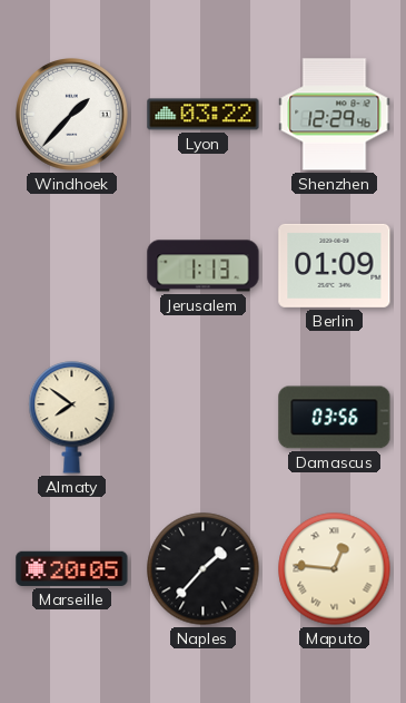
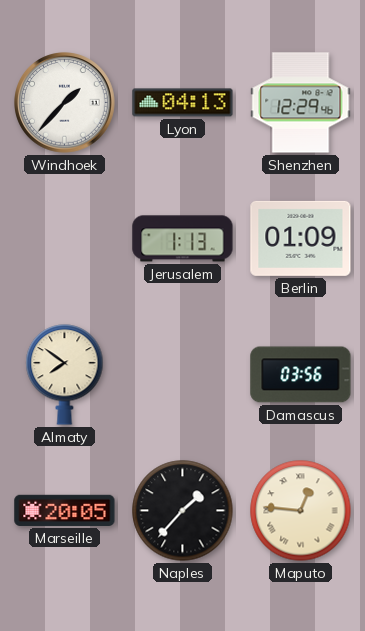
Lyon: 03:22 -> 04:13 (183, 103)
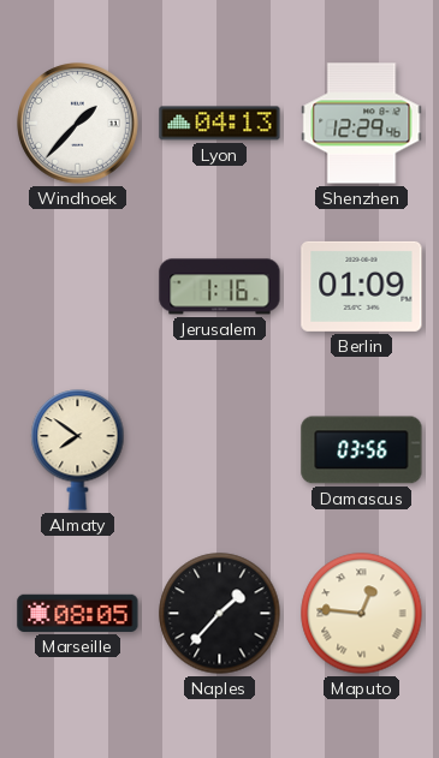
Jerusalem: 1:13 -> 1:16 (220, 287)
Marseille: 20:05 -> 08:05 (78, 613)
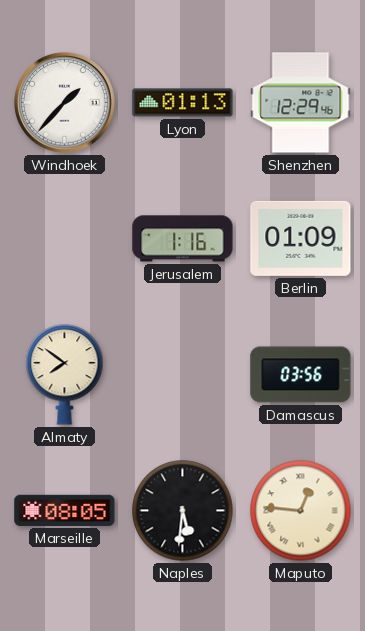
Lyon: 04:13 -> 01:13 (183, 103)
Naples: 1:37 -> 5:31 (183, 511)
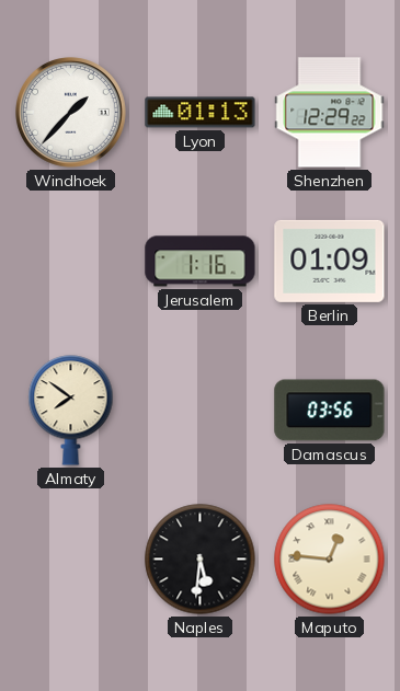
Shenzhen: 12:29:46 -> 12:29:22 (330, 113)
Marseille: 08:05 -> none (65, 510)
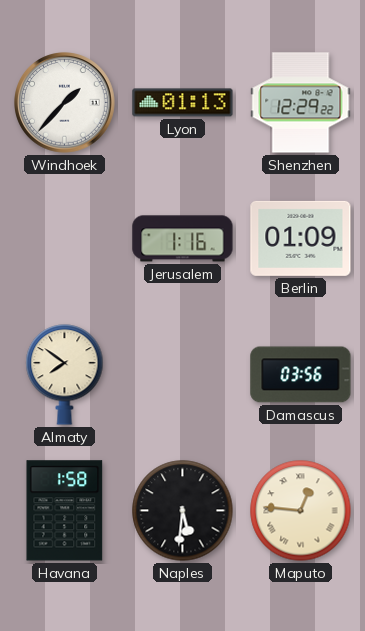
Havana: none -> 1:58 (65, 511)
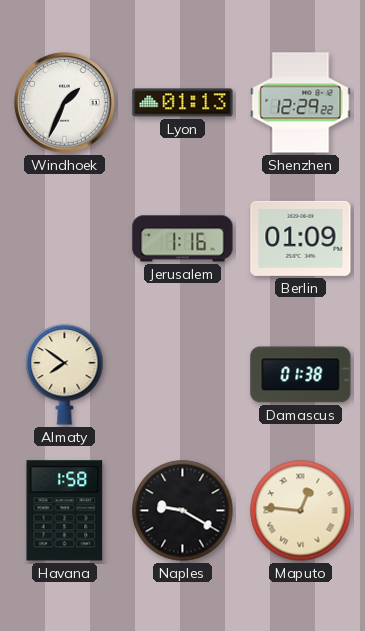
Windhoek: 1:37 -> 1:34 (65, 103)
Damascus: 03:56 -> 01:38 (301, 375)
Naples: 5:31 -> 9:20 (183, 511)
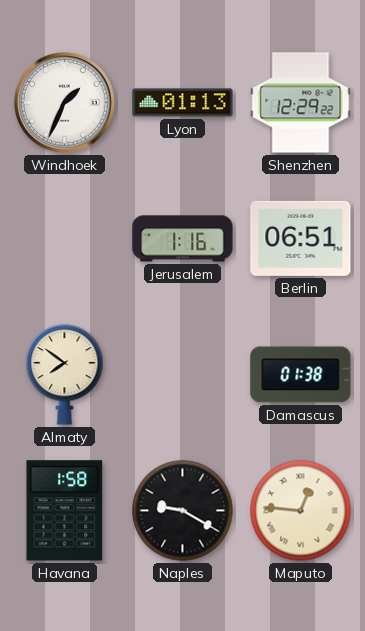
Berlin: 01:09 -> 06:51 (301, 238)
